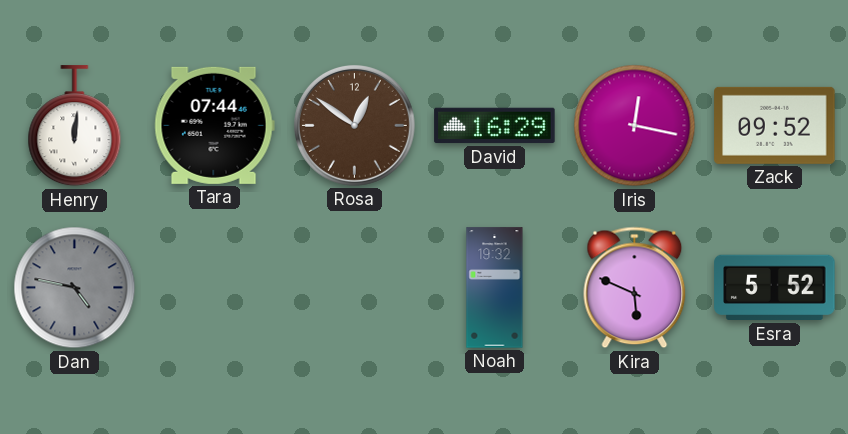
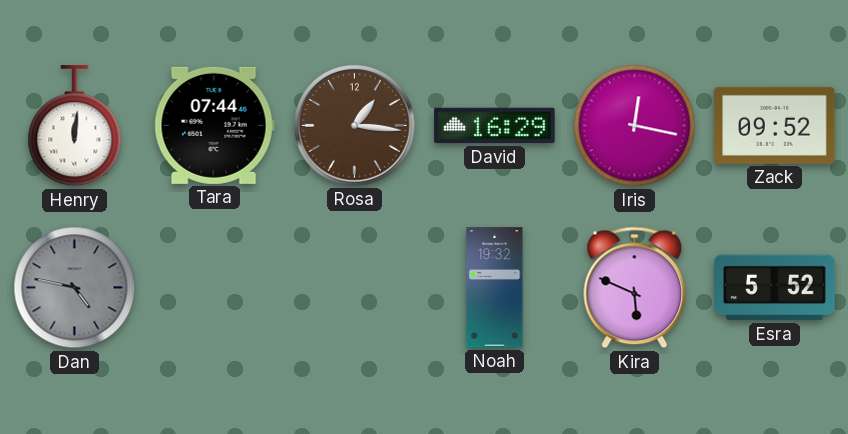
Rosa: 12:51 -> 1:16 (354, 125)
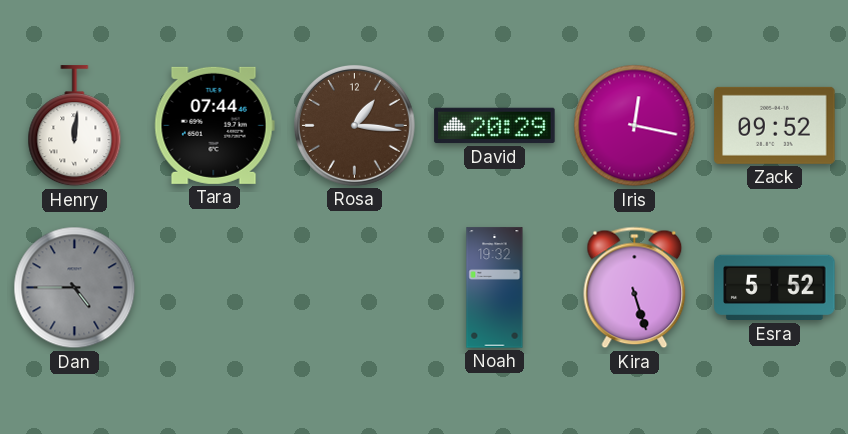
David: 16:29 -> 20:29 (495, 126)
Dan: 4:47 -> 4:45 (75, 288)
Kira: 5:49 -> 5:27 (635, 288)
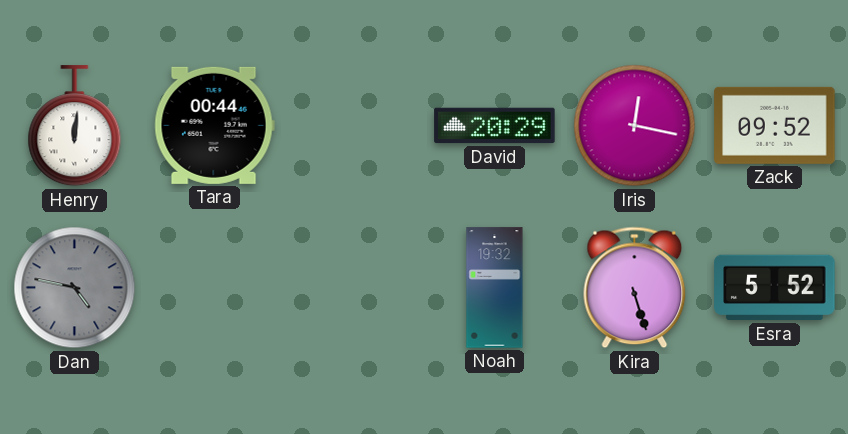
Tara: 07:44 -> 00:44 (214, 125)
Rosa: 1:16 -> none (354, 125)
Dan: 4:45 -> 4:47 (75, 288)
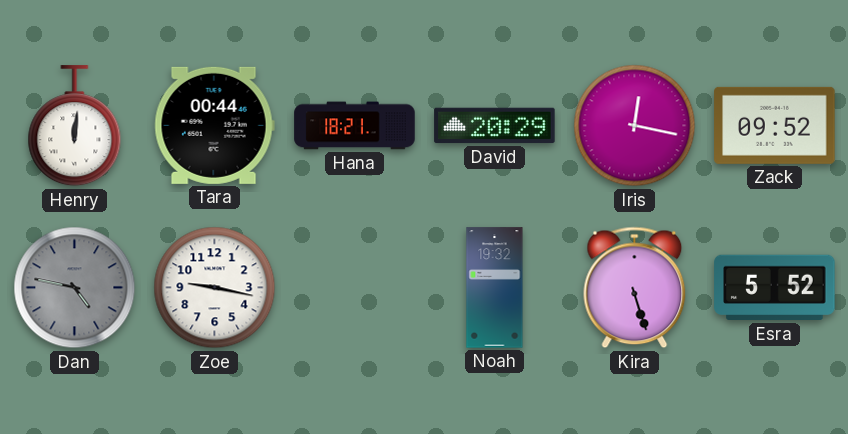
Hana: none -> 18:21 (355, 126)
Zoe: none -> 9:17 (215, 288)
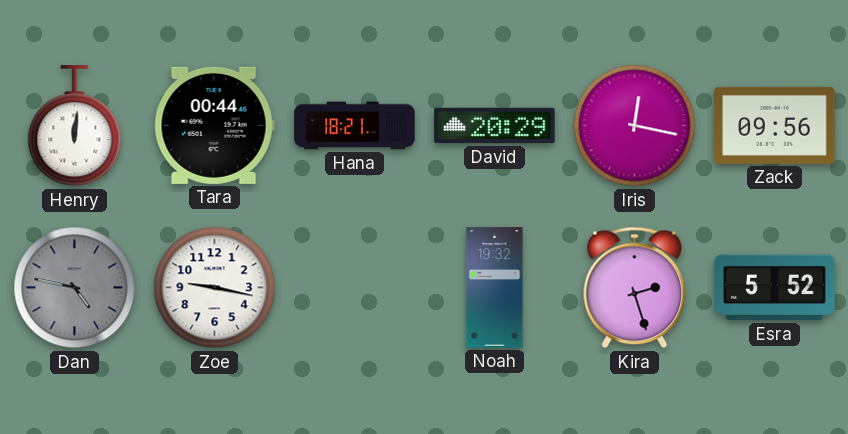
Zack: 09:52 -> 09:56 (775, 125)
Kira: 5:27 -> 2:27 (635, 288)
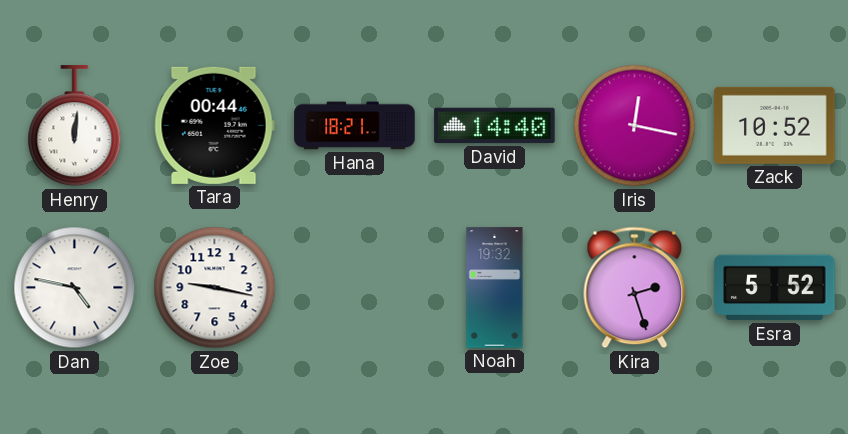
David: 20:29 -> 14:40 (495, 126)
Zack: 09:56 -> 10:52 (775, 125)
Dan dial: grey -> white (75, 288)
